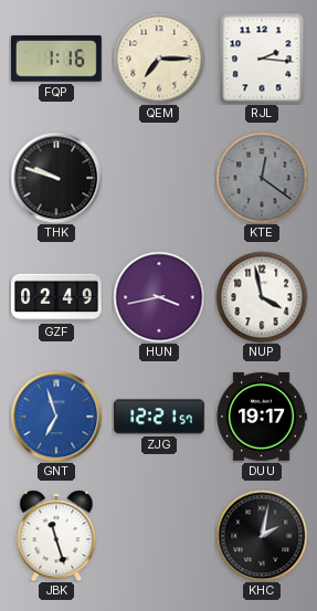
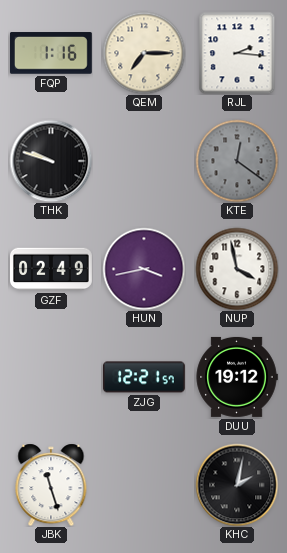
GNT: 6:57 -> none (56, 417)
DUU: 19:17 -> 19:12 (237, 377)
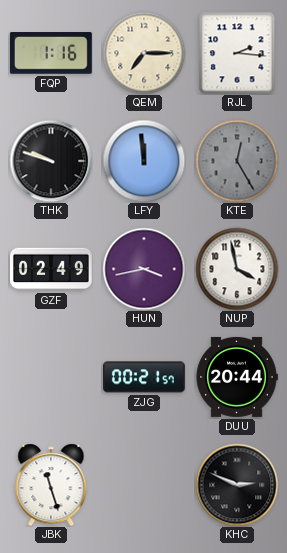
LFY: none -> 11:59 (144, 161)
KTE: 12:21 -> 12:25 (237, 161)
ZJG: 12:21 -> 00:21 (145, 377)
DUU: 19:12 -> 20:44 (237, 377)
KHC: 2:02 -> 2:49 (237, 485)
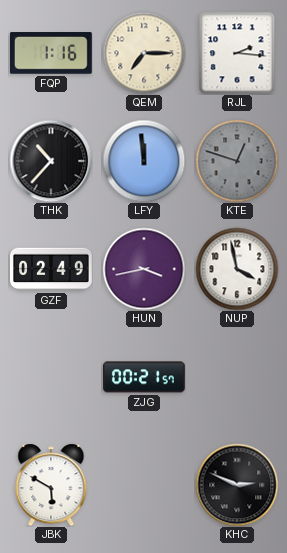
THK: 9:48 -> 10:37 (51, 161)
KTE: 12:25 -> 12:48 (237, 161)
DUU: 20:44 -> none (237, 377)
JBK: 11:27 -> 5:50 (51, 485)
